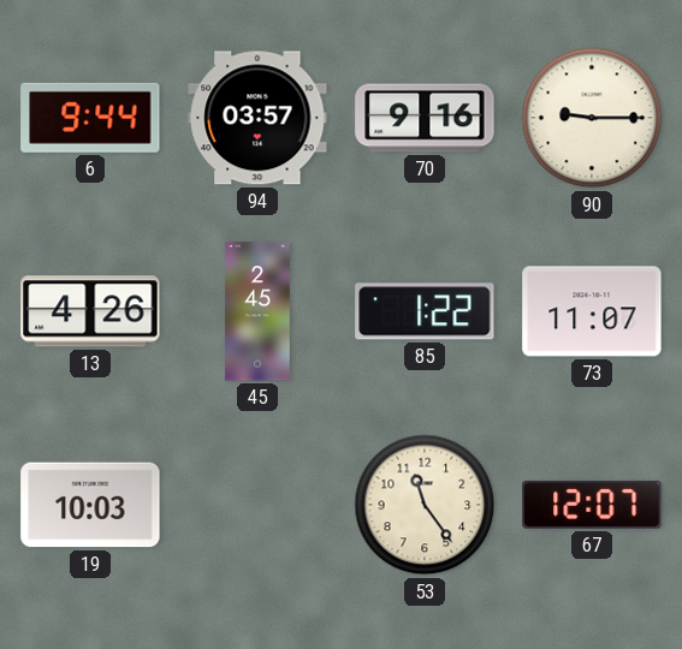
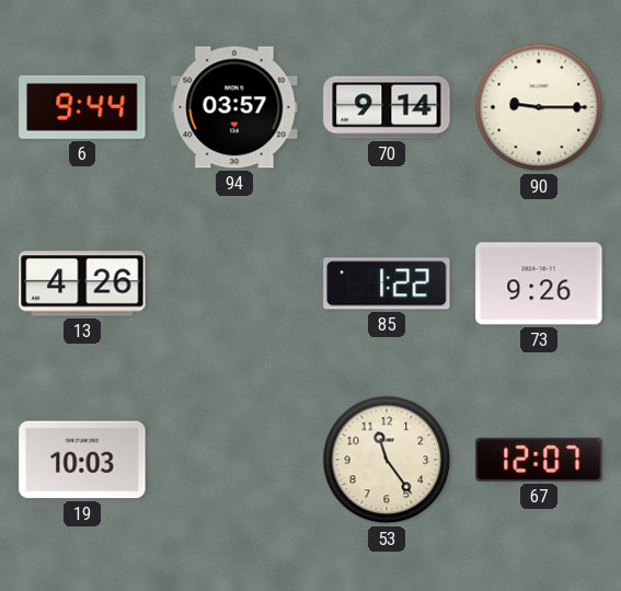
70: 9:16 -> 9:14 (387, 107)
45: 2:45 -> none (257, 311)
73: 11:07 -> 9:26 (539, 283)
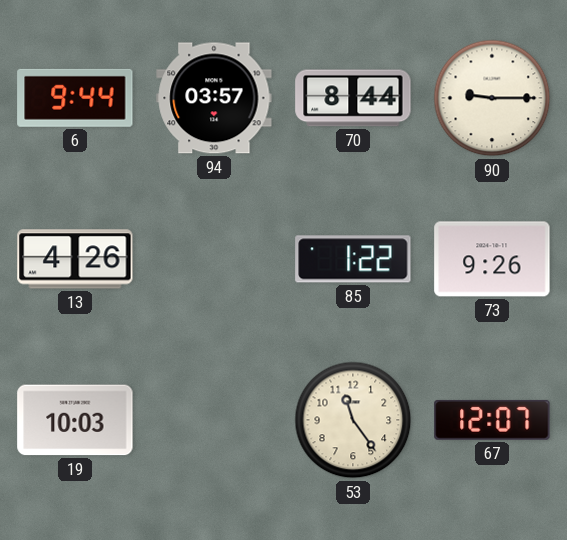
70: 9:14 -> 8:44 (353, 98)
